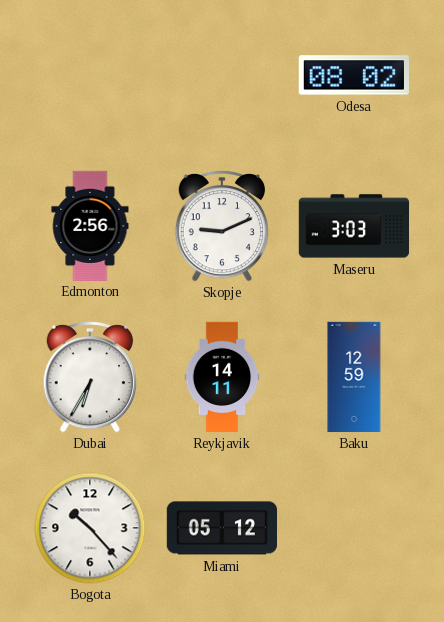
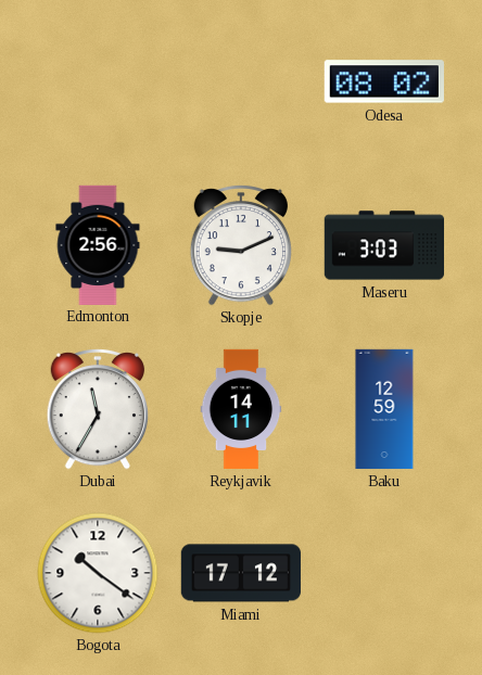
Dubai: 6:35 -> 11:35 (97, 409)
Bogota: 10:23 -> 10:21 (98, 573)
Miami: 05:12 -> 17:12 (240, 573)
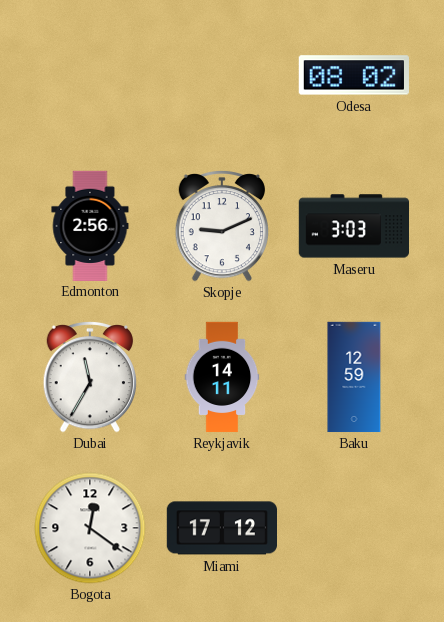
Bogota: 10:21 -> 12:21 (90, 528)
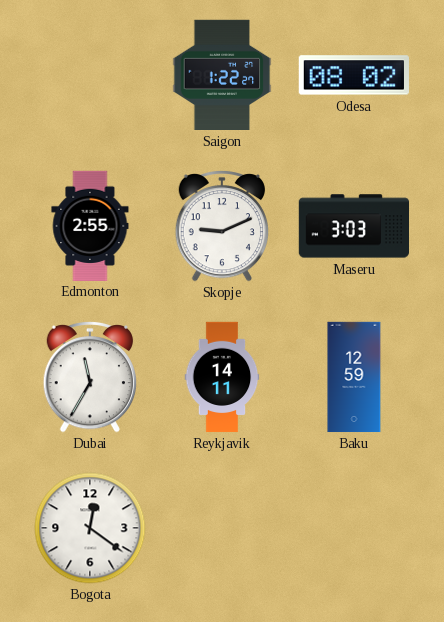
Saigon: none -> 1:22 (222, 75)
Edmonton: 2:56 -> 2:55 (90, 225)
Miami: 17:12 -> none (221, 528)
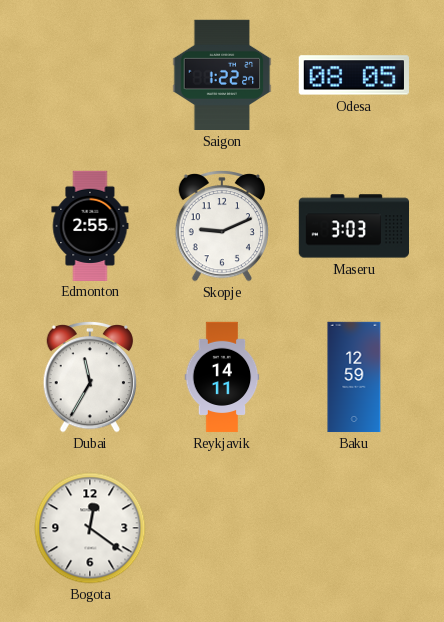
Odesa: 08:02 -> 08:05 (353, 75)
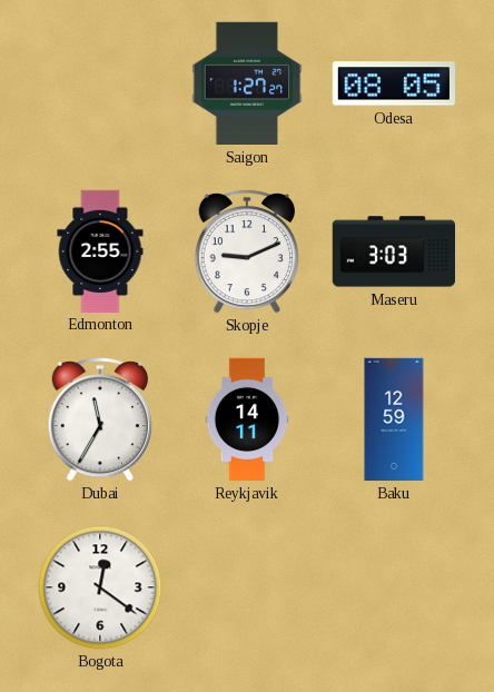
Saigon: 1:22 -> 1:27 (247, 83)
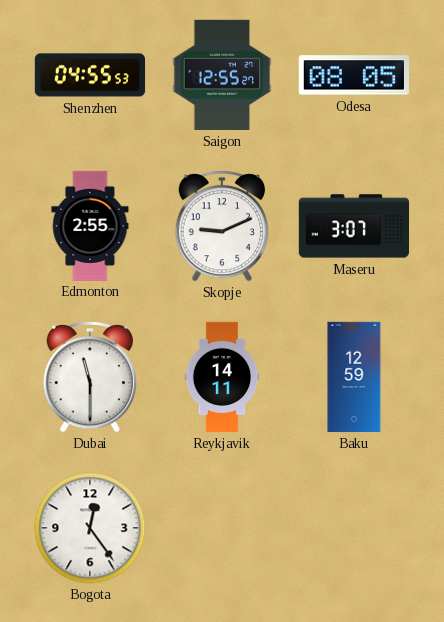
Shenzhen: none -> 04:55 (90, 75)
Saigon: 1:27 -> 12:55 (222, 75)
Maseru: 3:03 -> 3:07 (353, 226)
Dubai: 11:35 -> 11:30 (89, 377)
Bogota: 12:21 -> 12:24 (90, 528)
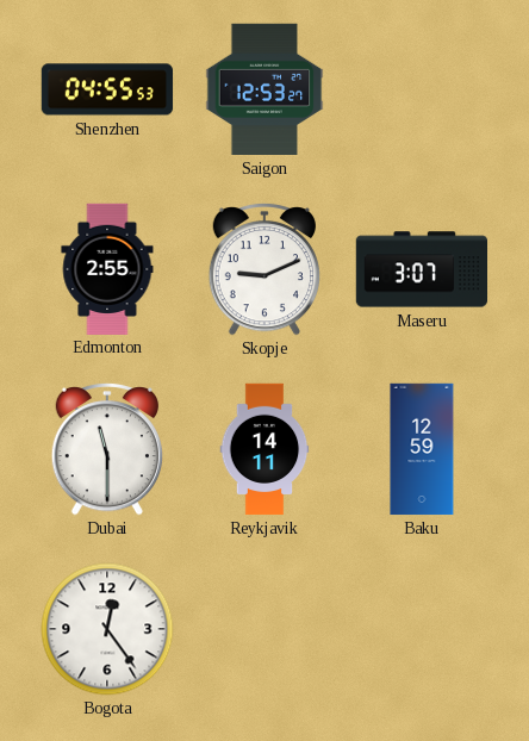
Saigon: 12:55 -> 12:53 (264, 89)
Odesa: 08:05 -> none (353, 75)
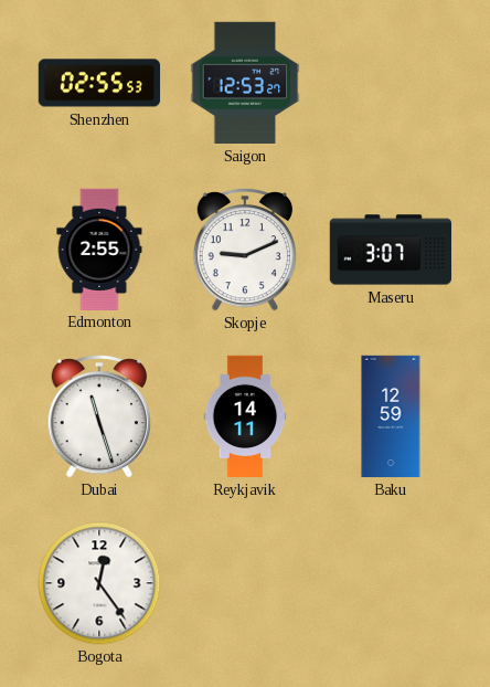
Shenzhen: 04:55 -> 02:55 (99, 83)
Dubai: 11:30 -> 11:27 (98, 416)
